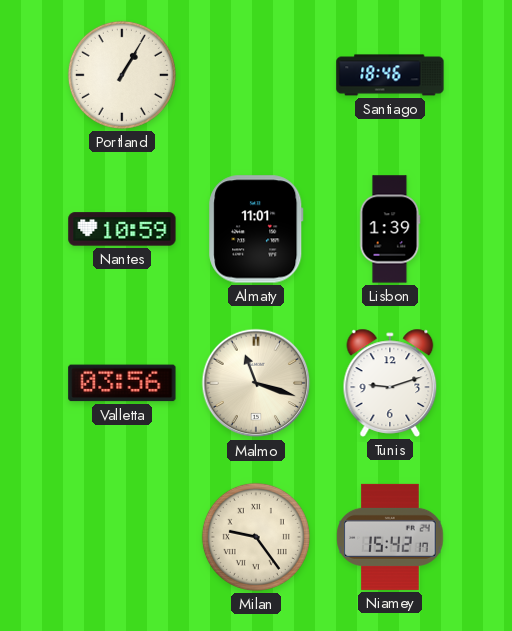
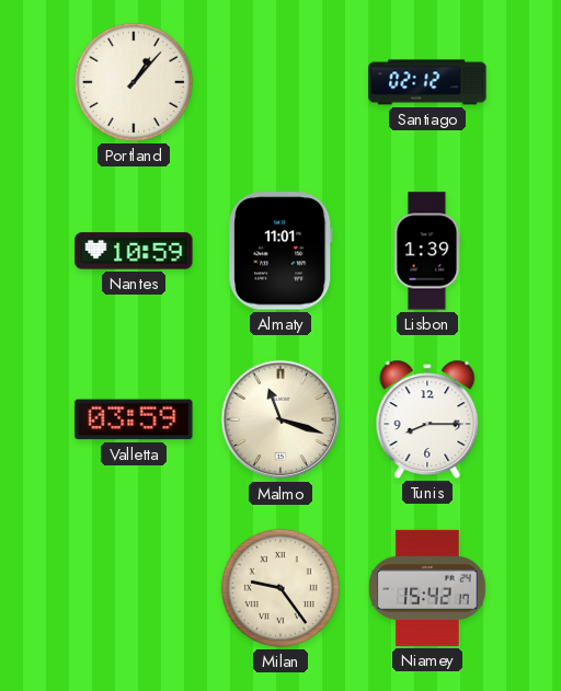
Portland: 1:05 -> 1:07 (134, 82)
Santiago: 18:46 -> 02:12 (427, 82)
Valletta: 03:56 -> 03:59 (134, 419)
Tunis: 9:12 -> 8:15 (427, 419)
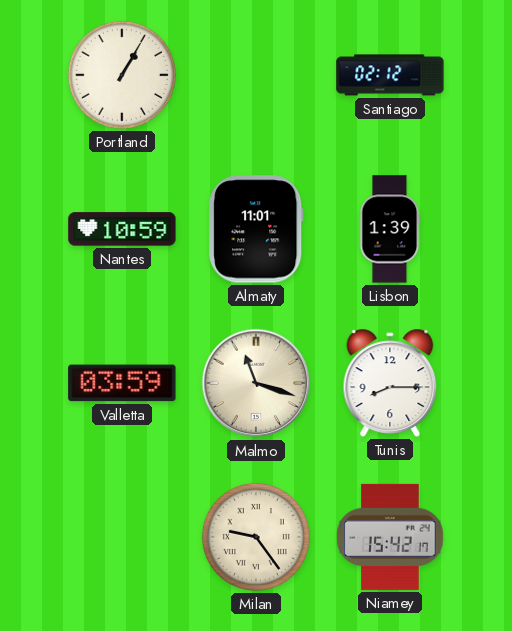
Portland: 1:07 -> 1:05 (122, 75)
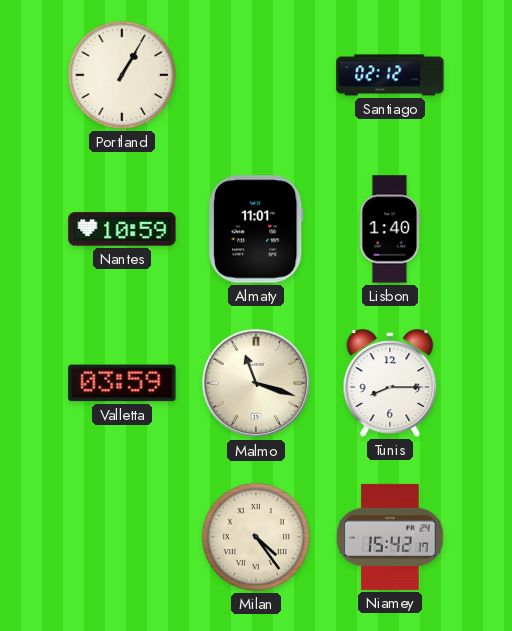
Lisbon: 1:39 -> 1:40 (390, 229)
Milan: 9:24 -> 4:24 (256, 537)
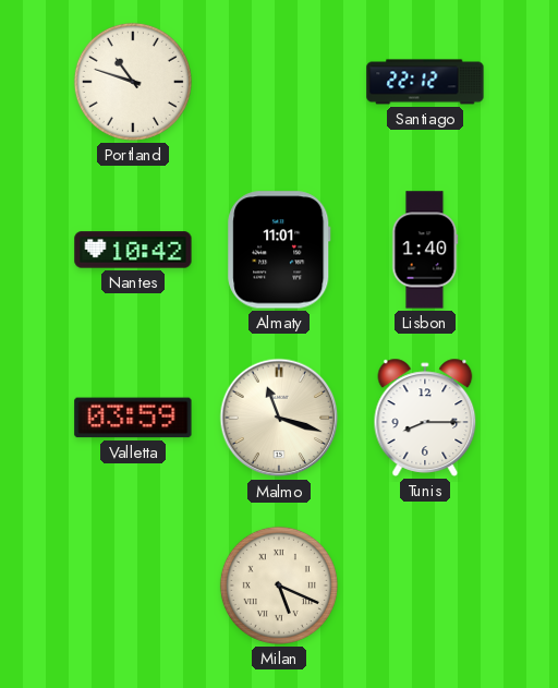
Portland: 1:05 -> 10:48 (133, 82)
Santiago: 02:12 -> 22:12 (425, 82)
Nantes: 10:59 -> 10:42 (133, 250)
Milan: 4:24 -> 5:19 (279, 586)
Niamey: 15:42 -> none (390, 537)
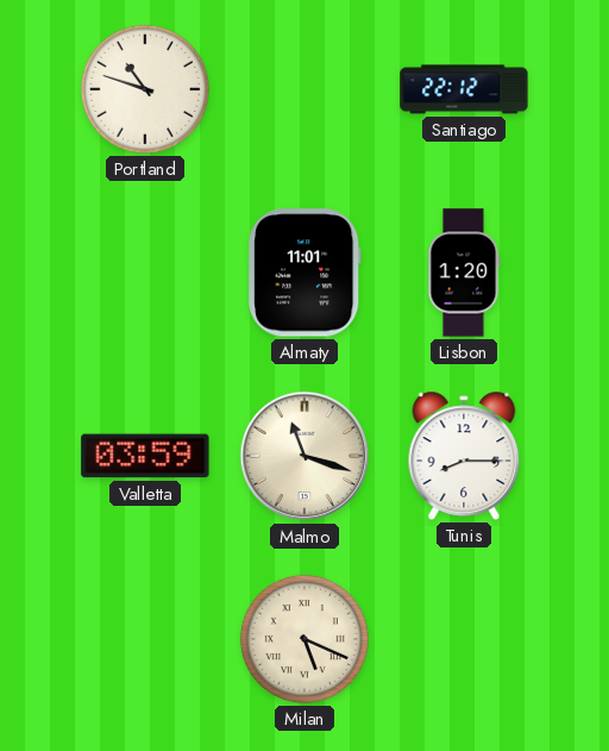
Nantes: 10:42 -> none (133, 250)
Lisbon: 1:40 -> 1:20 (464, 273)
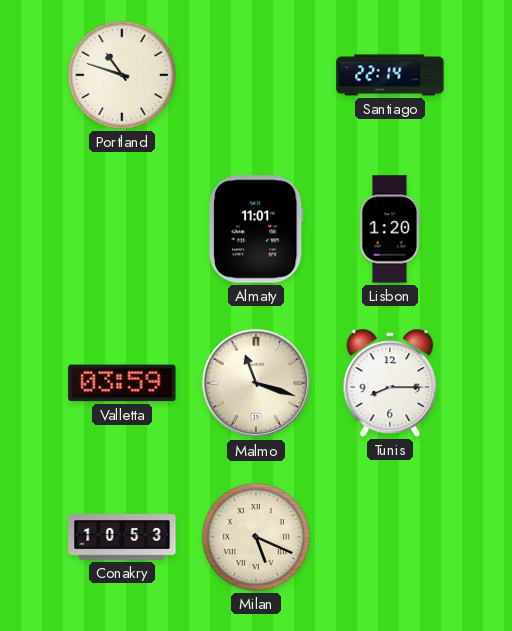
Santiago: 22:12 -> 22:14 (390, 75)
Conakry: none -> 10:53 (122, 537)
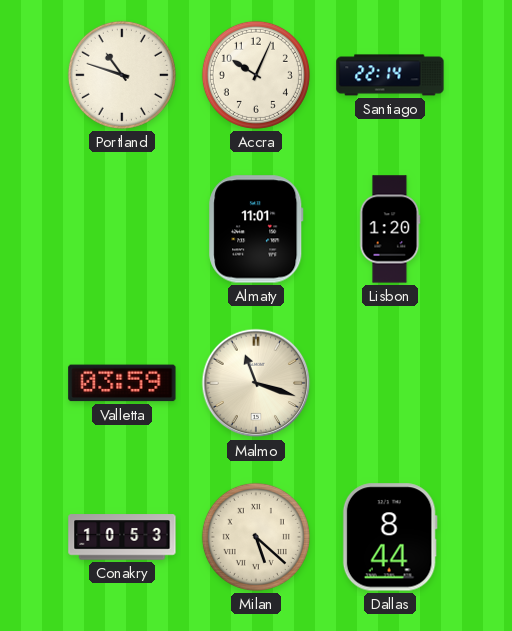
Accra: none -> 10:04 (256, 75)
Tunis: 8:15 -> none (390, 383)
Milan: 5:19 -> 5:22 (256, 537)
Dallas: none -> 8:44 (390, 537)
